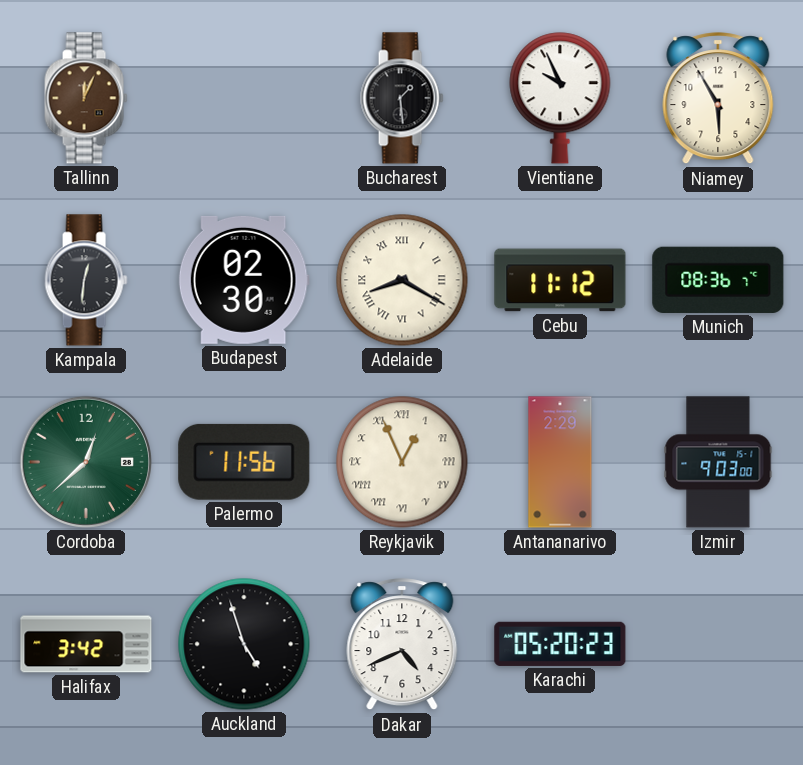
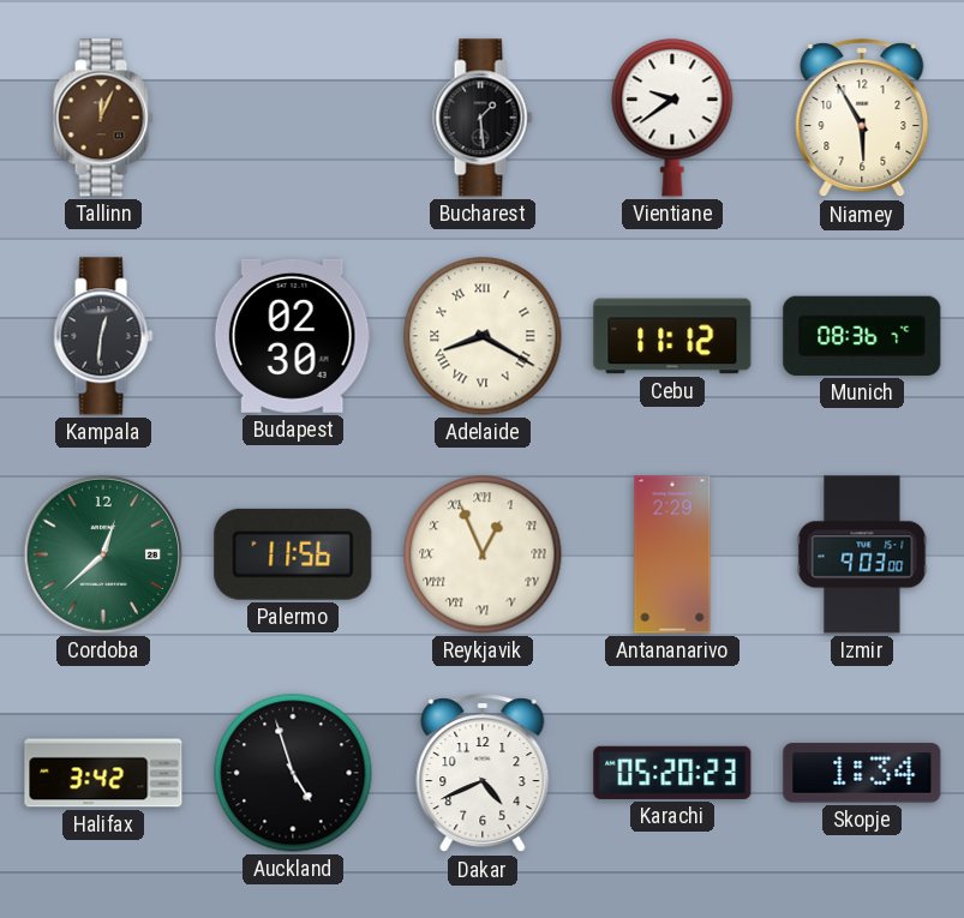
Vientiane: 9:56 -> 9:39 (672, 118)
Skopje: none -> 1:34 (862, 773)
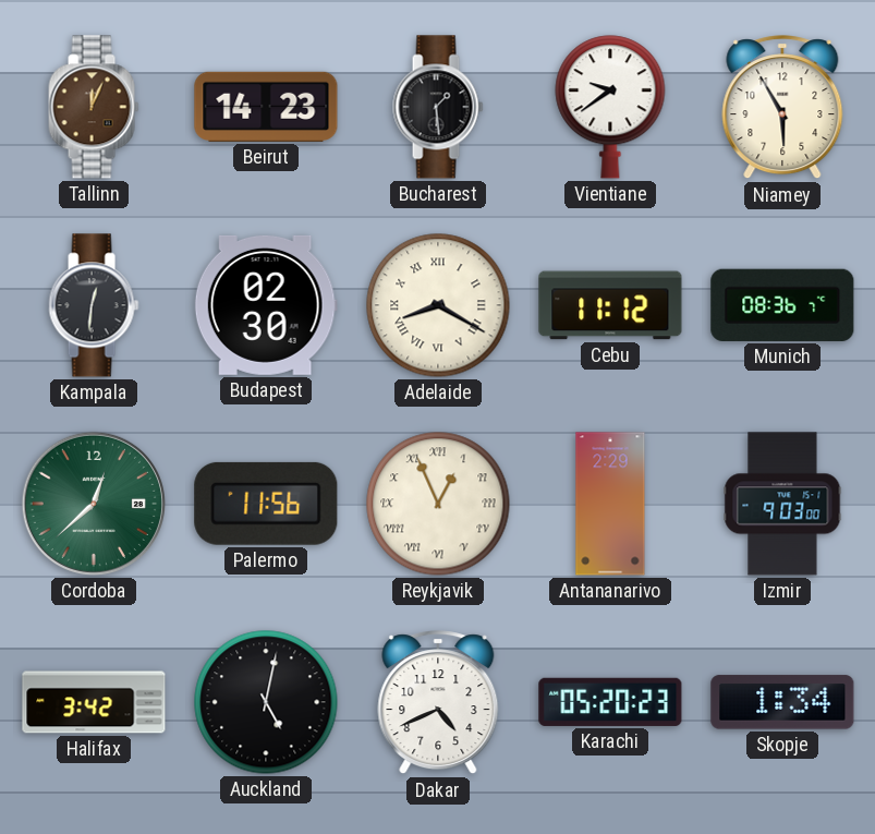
Beirut: none -> 14:23 (266, 107)
Auckland: 4:57 -> 5:02 (266, 702)
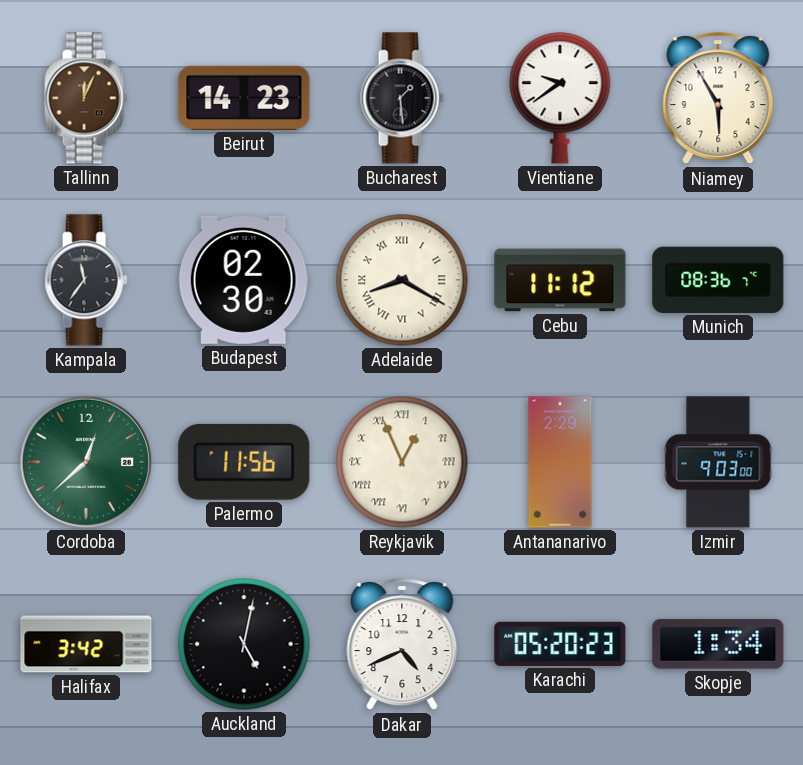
Kampala: 12:31 -> 11:36 (86, 280)
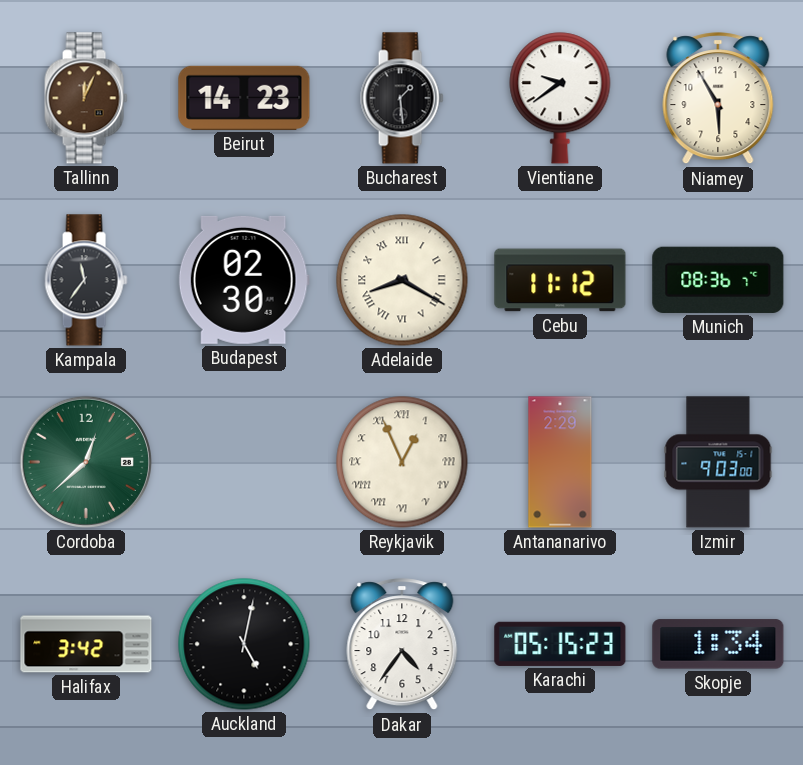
Palermo: 11:56 -> none (244, 462)
Dakar: 4:41 -> 4:36 (402, 645)
Karachi: 05:20 -> 05:15 (560, 644)
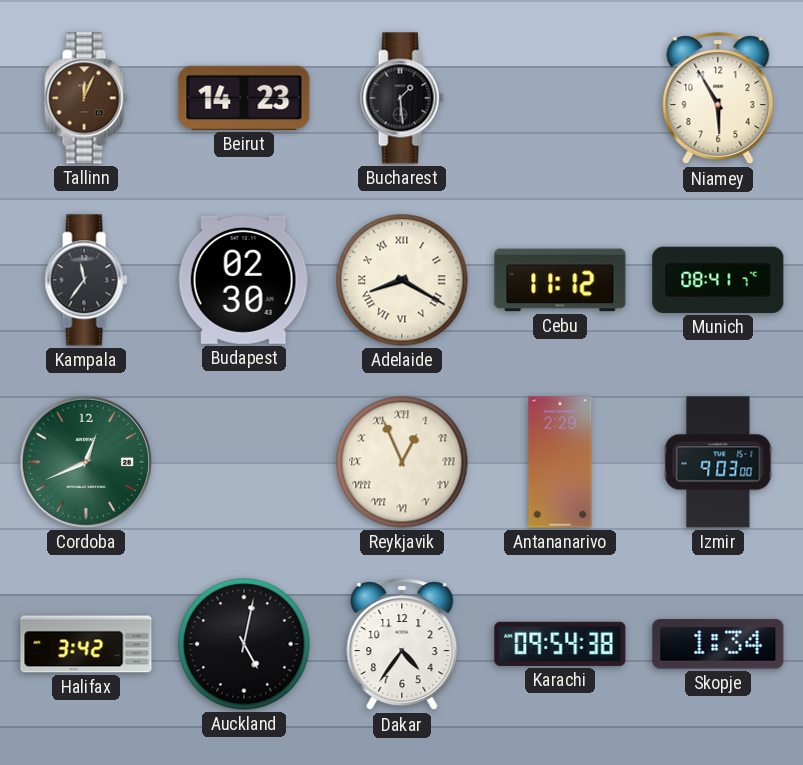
Vientiane: 9:39 -> none (560, 98)
Munich: 08:36 -> 08:41 (718, 280)
Cordoba: 12:38 -> 12:41 (86, 462)
Karachi: 05:15 -> 09:54 (560, 644)
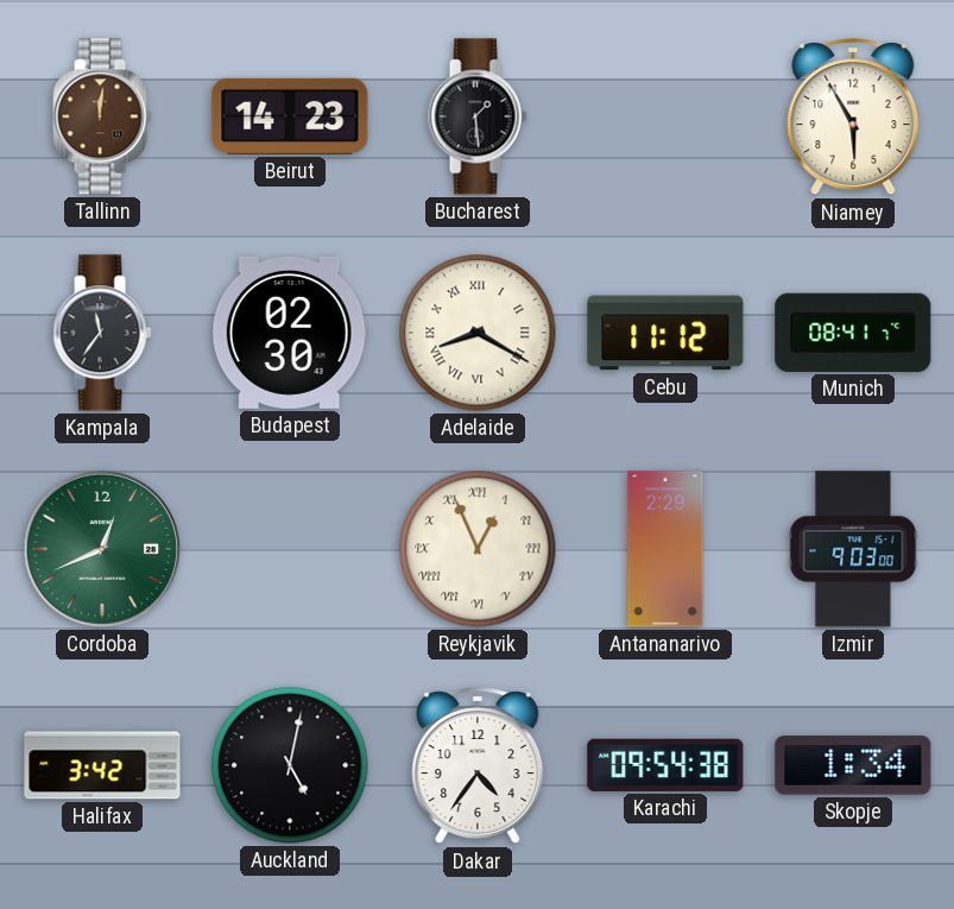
Tallinn: 12:04 -> 12:01 (102, 116)
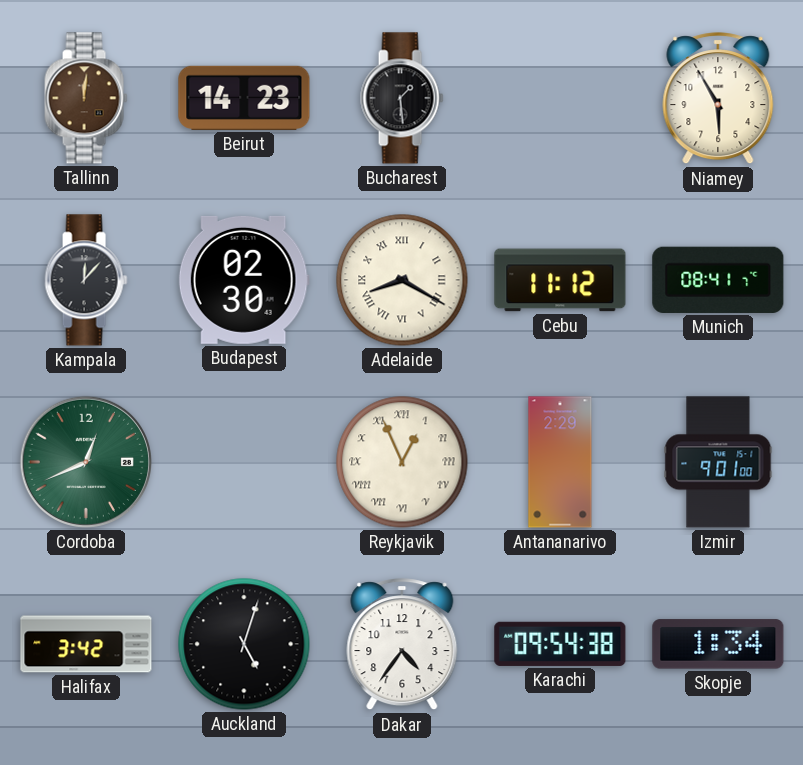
Kampala: 11:36 -> 12:07 (86, 280)
Izmir: 9:03 -> 9:01 (718, 462)
Auckland: 5:02 -> 5:03 (244, 644)
